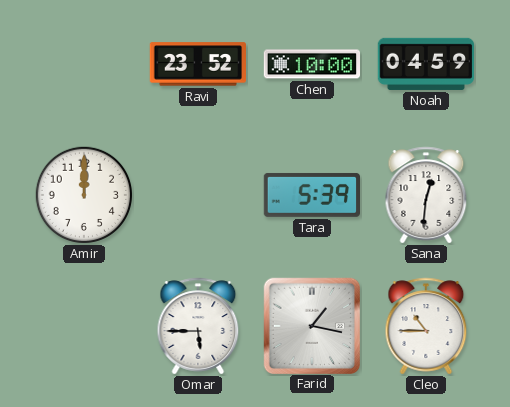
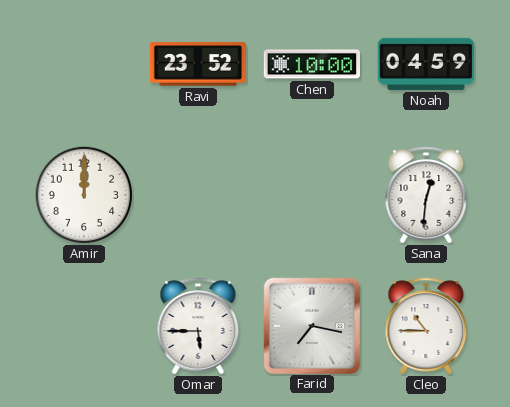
Tara: 5:39 -> none (311, 195)
Farid: 1:17 -> 7:17 (311, 325)
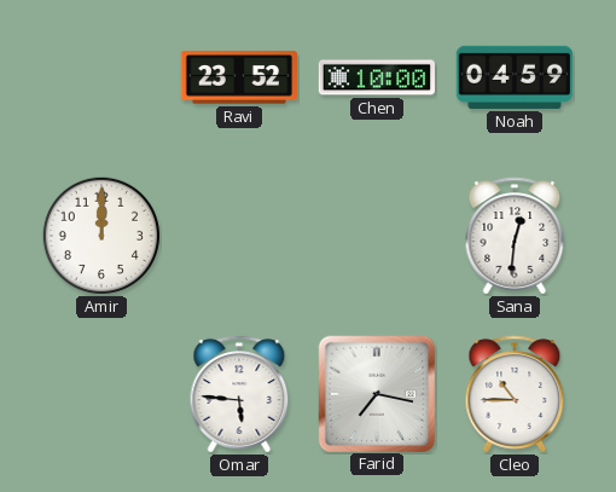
Omar: 5:45 -> 5:46 (239, 394)
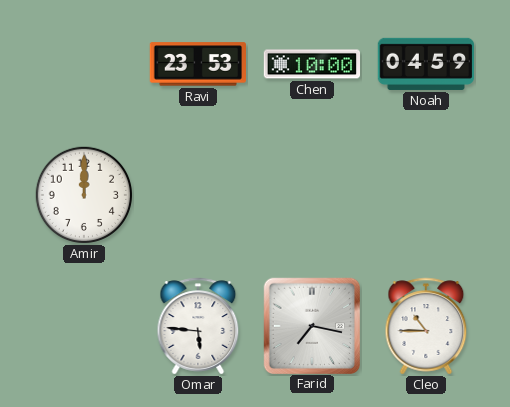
Ravi: 23:52 -> 23:53 (197, 64)
Sana: 12:31 -> none (515, 236)
